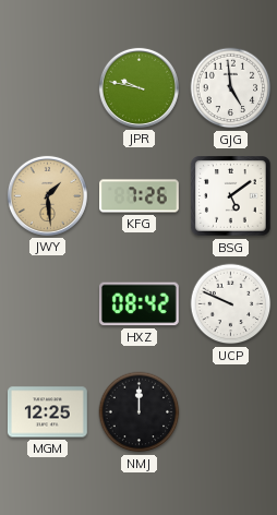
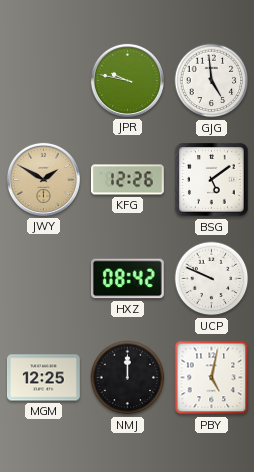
JWY: 1:29 -> 1:50 (43, 179)
KFG: 7:26 -> 12:26 (128, 180)
PBY: none -> 5:02 (212, 378)
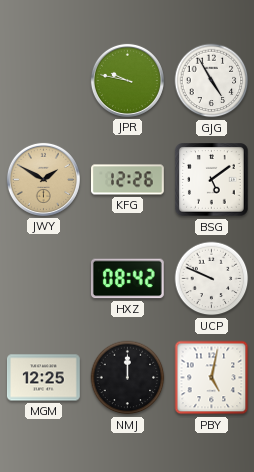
GJG: 4:59 -> 4:55 (212, 81)
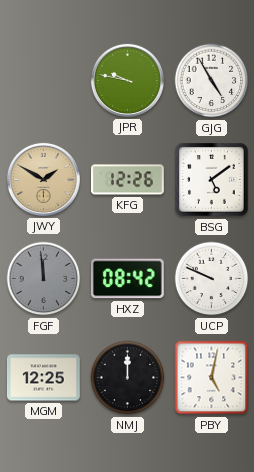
FGF: none -> 11:59 (44, 279)
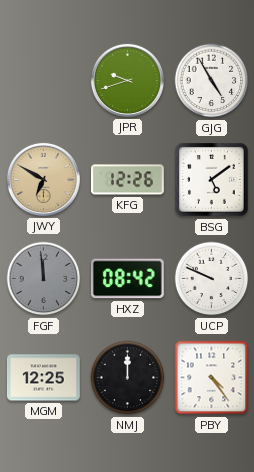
JPR: 9:47 -> 9:42 (127, 80)
JWY: 1:50 -> 6:50 (43, 179)
PBY: 5:02 -> 4:24 (212, 378)
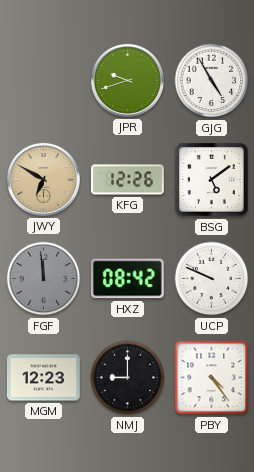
MGM: 12:25 -> 12:23 (44, 378)
NMJ: 12:00 -> 9:00 (128, 378)
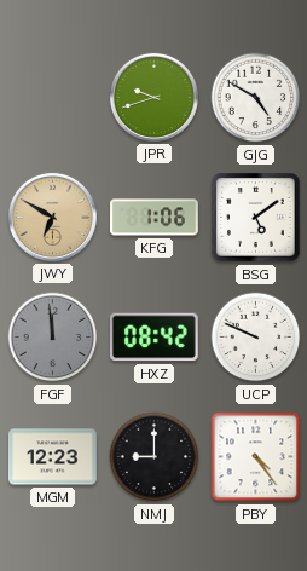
GJG: 4:55 -> 4:50 (256, 98)
KFG: 12:26 -> 1:06 (155, 218)
